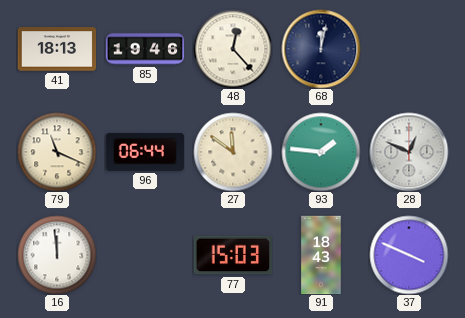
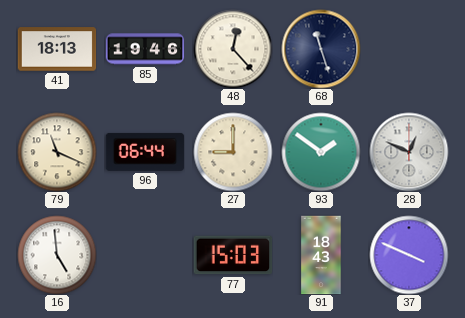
68: 12:02 -> 11:27 (321, 49)
27: 11:51 -> 9:00 (233, 152)
93: 1:46 -> 1:51 (321, 152)
16: 11:59 -> 4:59 (57, 255)
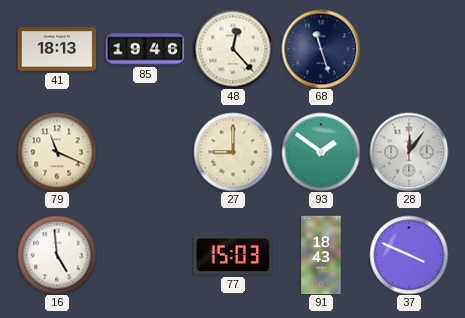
96: 06:44 -> none (145, 152)
28: 12:49 -> 12:06 (409, 152)
